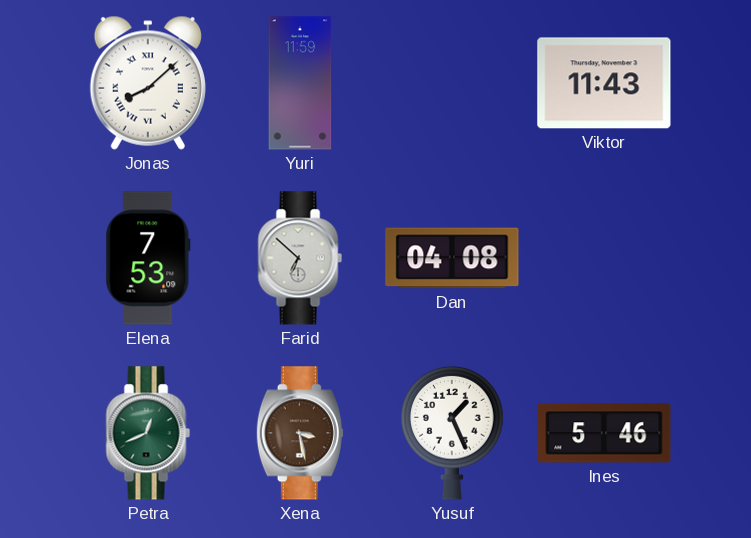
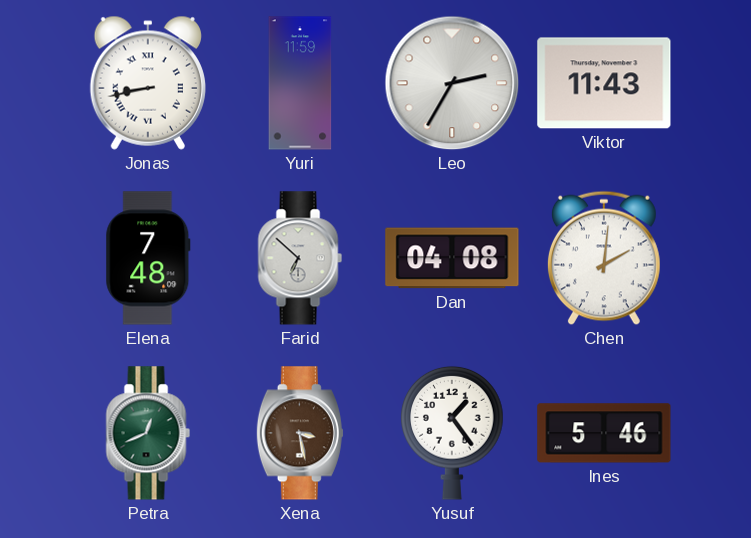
Jonas: 8:08 -> 8:43 (148, 83)
Leo: none -> 2:35 (452, 83)
Elena: 7:53 -> 7:48 (148, 258)
Chen: none -> 2:01 (604, 258)
Yusuf: 1:26 -> 1:24 (452, 433)
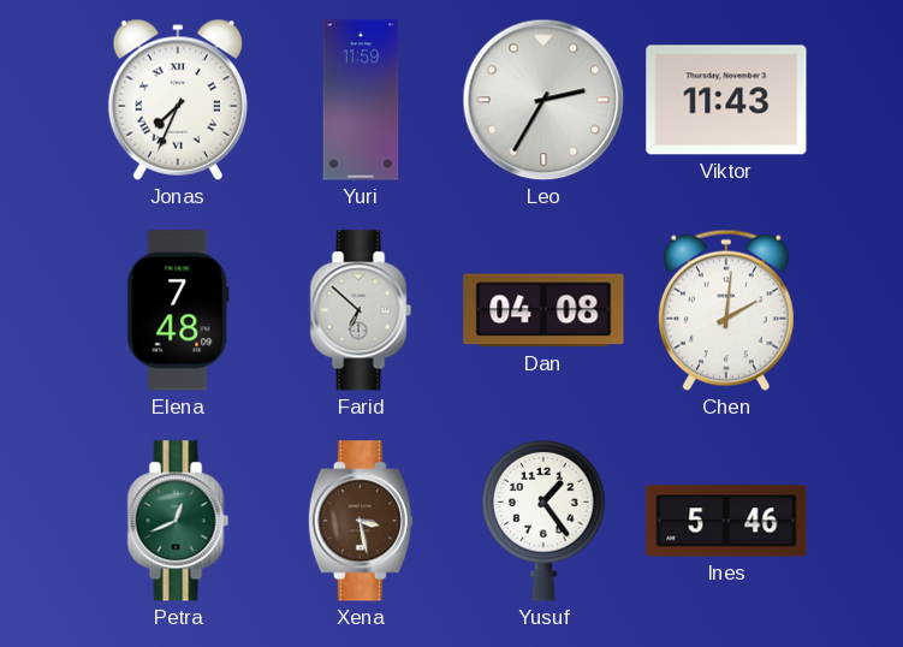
Jonas: 8:43 -> 7:34 (178, 100)
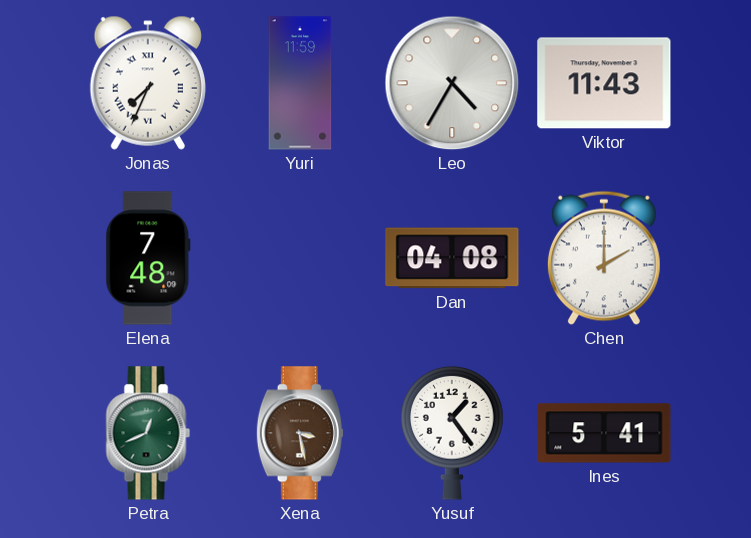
Leo: 2:35 -> 4:35 (452, 83)
Farid: 6:52 -> none (361, 310)
Chen: 2:01 -> 2:00 (604, 258)
Ines: 5:46 -> 5:41 (604, 433)
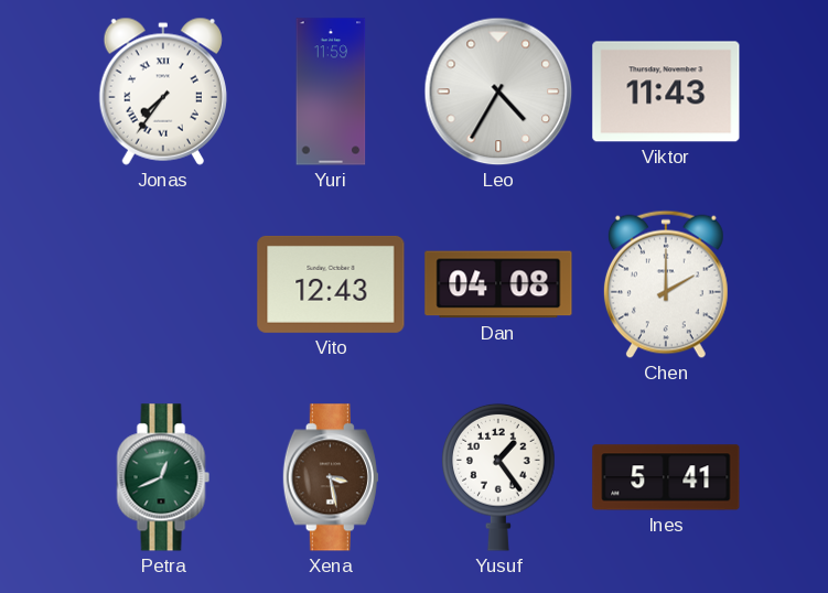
Jonas: 7:34 -> 7:36 (163, 91)
Elena: 7:48 -> none (148, 258)
Vito: none -> 12:43 (331, 284)
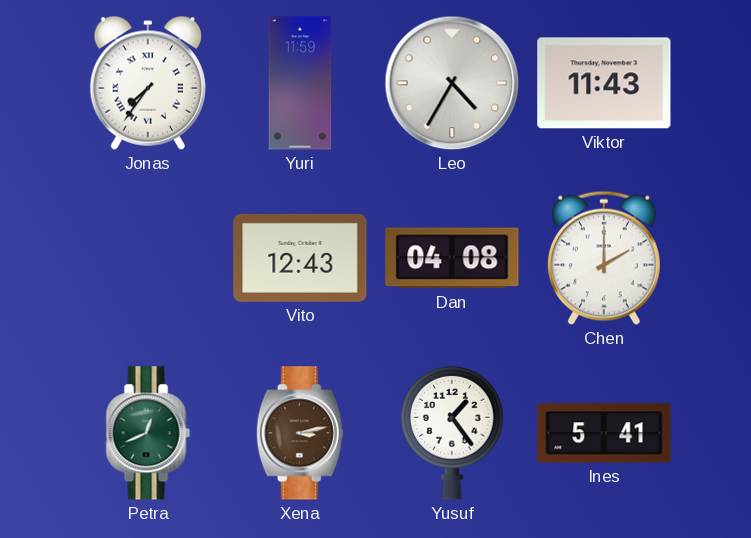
Xena: 3:28 -> 3:13 (300, 433)
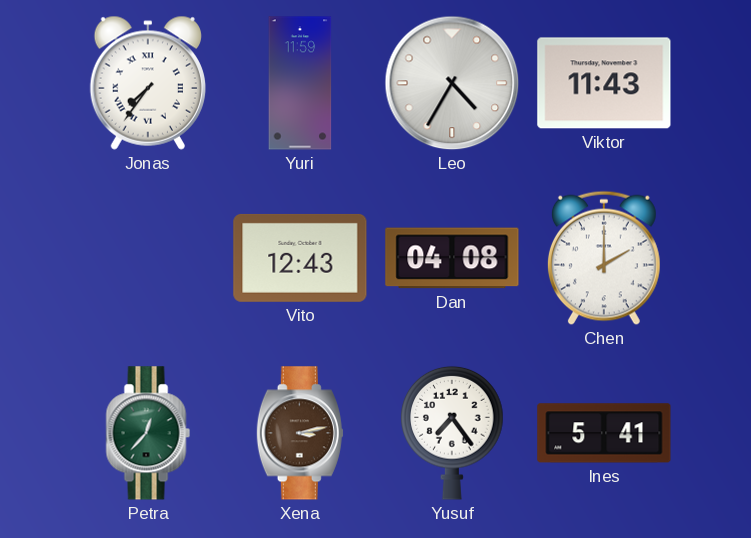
Petra: 12:41 -> 12:37 (148, 433)
Yusuf: 1:24 -> 7:24 (452, 433)
